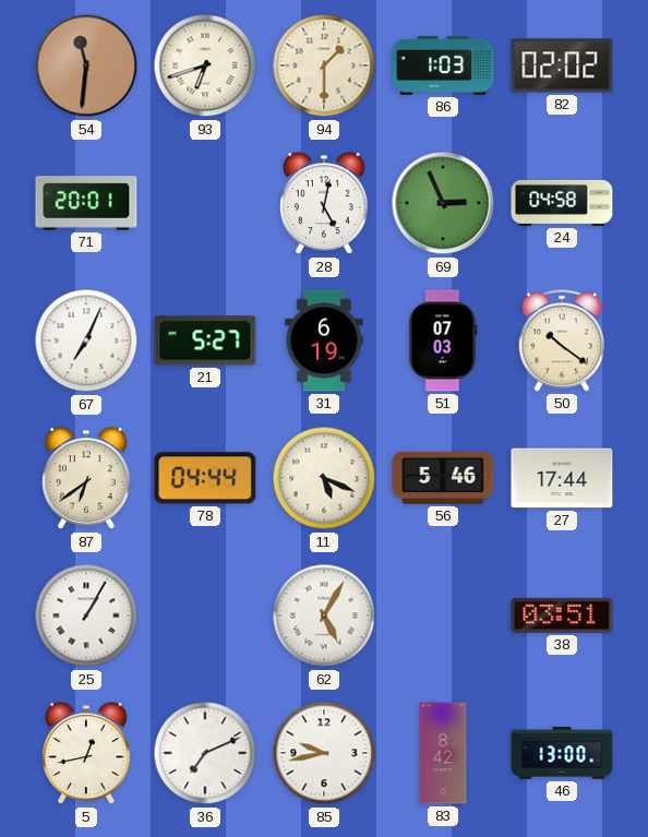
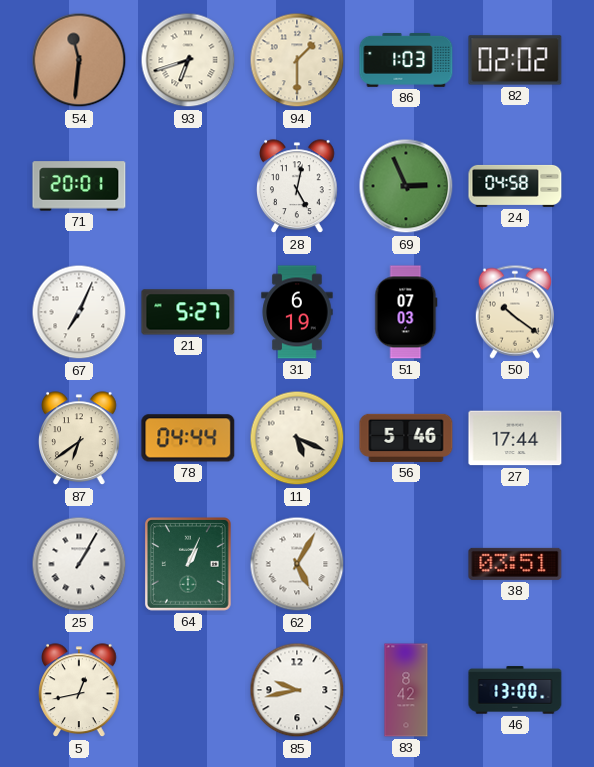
64: none -> 1:04 (189, 565)
36: 7:11 -> none (205, 753)
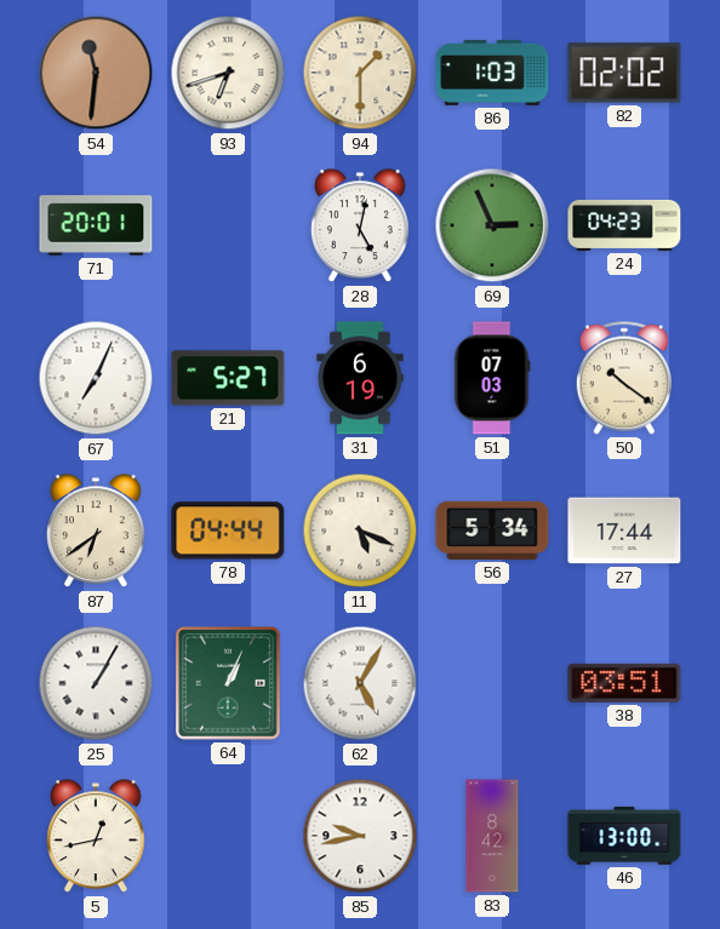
24: 04:58 -> 04:23 (624, 225)
56: 5:46 -> 5:34 (492, 531)
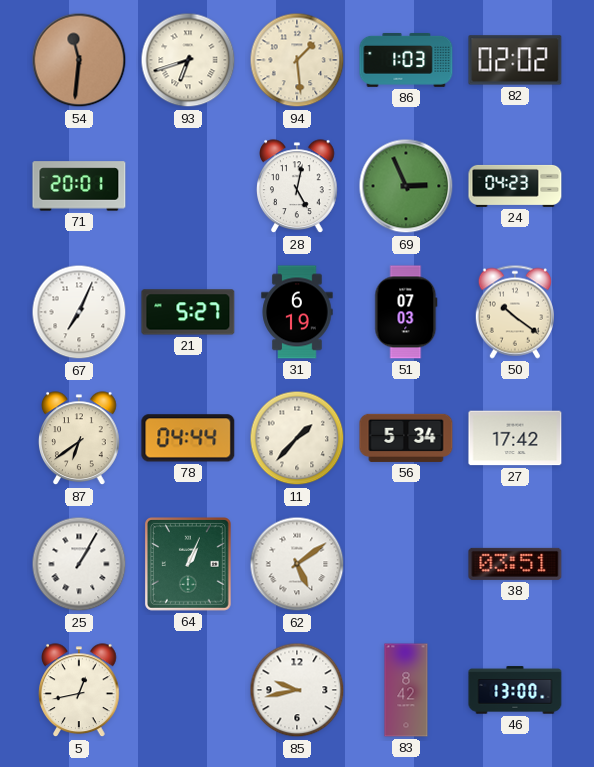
94: 1:30 -> 1:29 (297, 60)
11: 5:19 -> 1:37 (297, 438)
27: 17:44 -> 17:42 (515, 438)
62: 5:05 -> 5:09 (297, 564)
